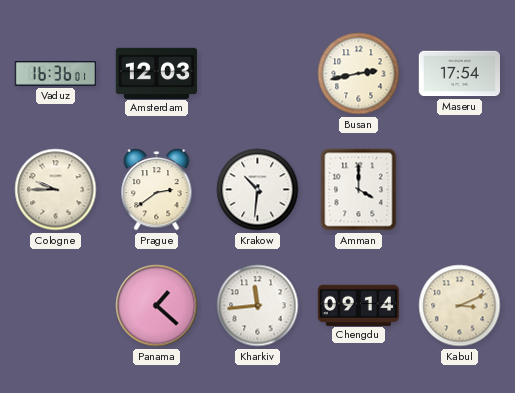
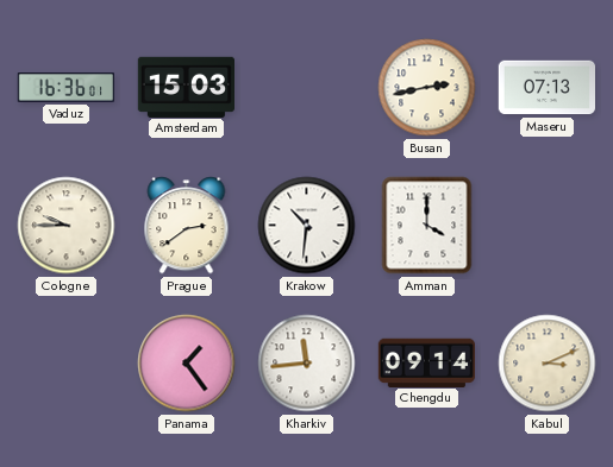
Amsterdam: 12:03 -> 15:03 (186, 87)
Maseru: 17:54 -> 07:13 (546, 88)
Panama: 1:22 -> 1:24 (187, 364)
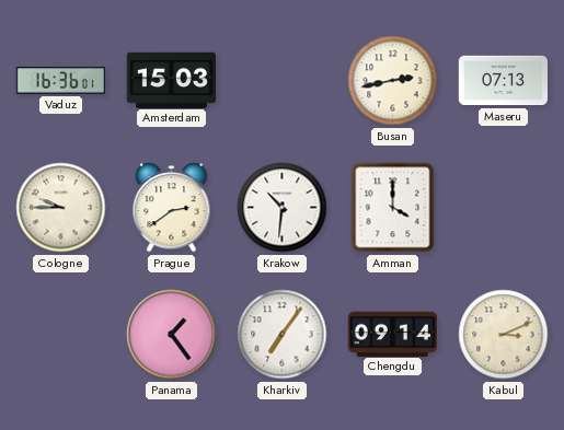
Kharkiv: 11:44 -> 7:06 (283, 335)
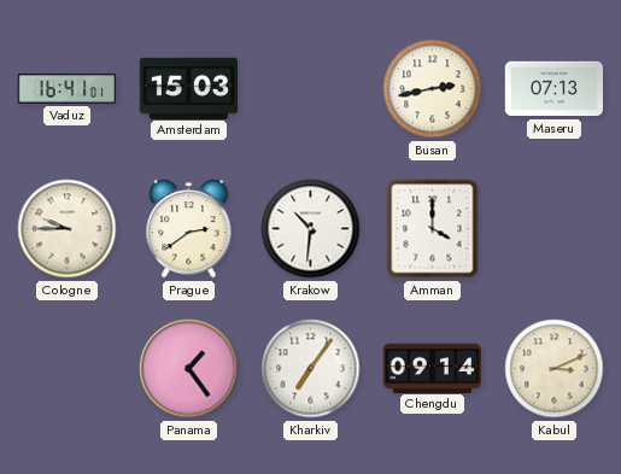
Vaduz: 16:36 -> 16:41 (66, 89)
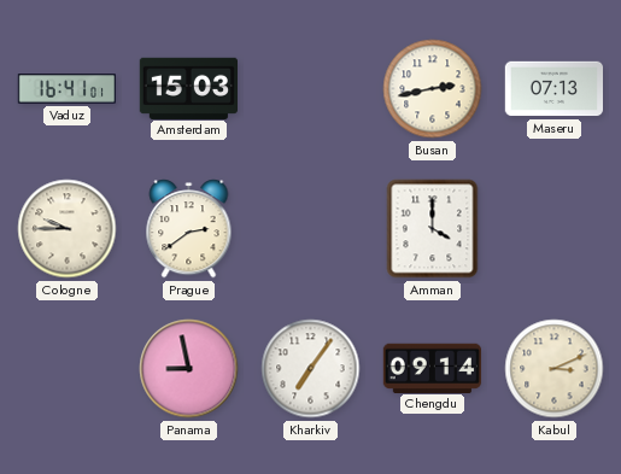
Krakow: 10:31 -> none (311, 229)
Panama: 1:24 -> 8:58 (189, 369)
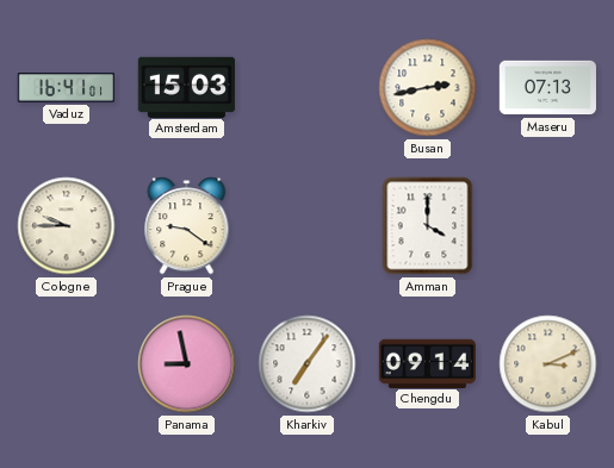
Prague: 2:39 -> 9:21 (187, 226)
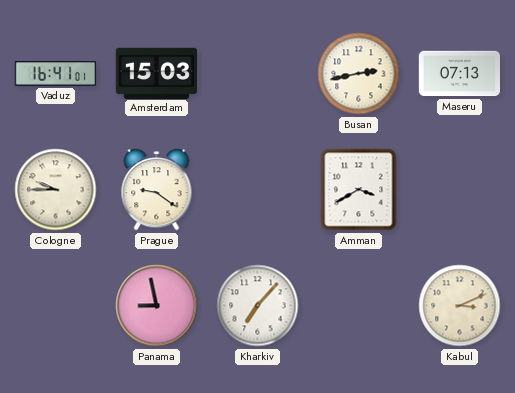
Amman: 4:00 -> 3:40 (359, 190)
Kharkiv: 7:06 -> 7:07 (258, 306)
Chengdu: 09:14 -> none (427, 363)
